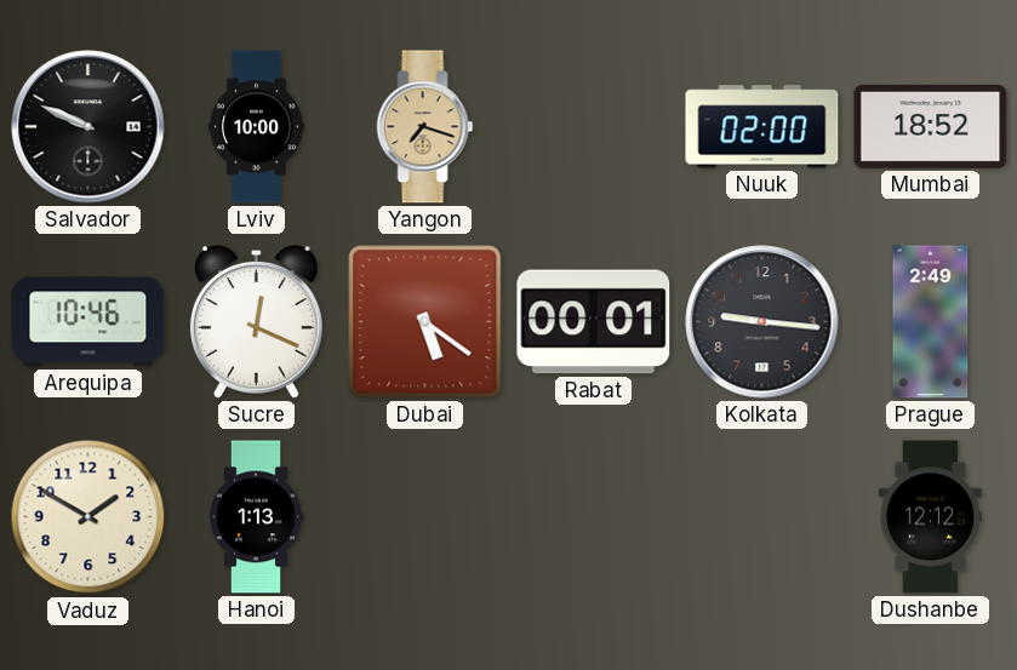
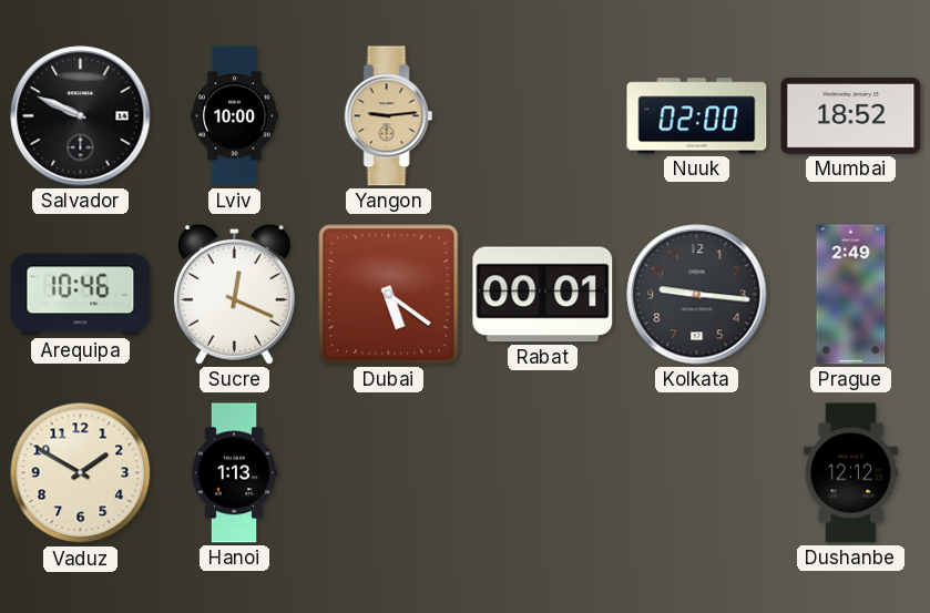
Yangon: 7:18 -> 9:14 (389, 116)
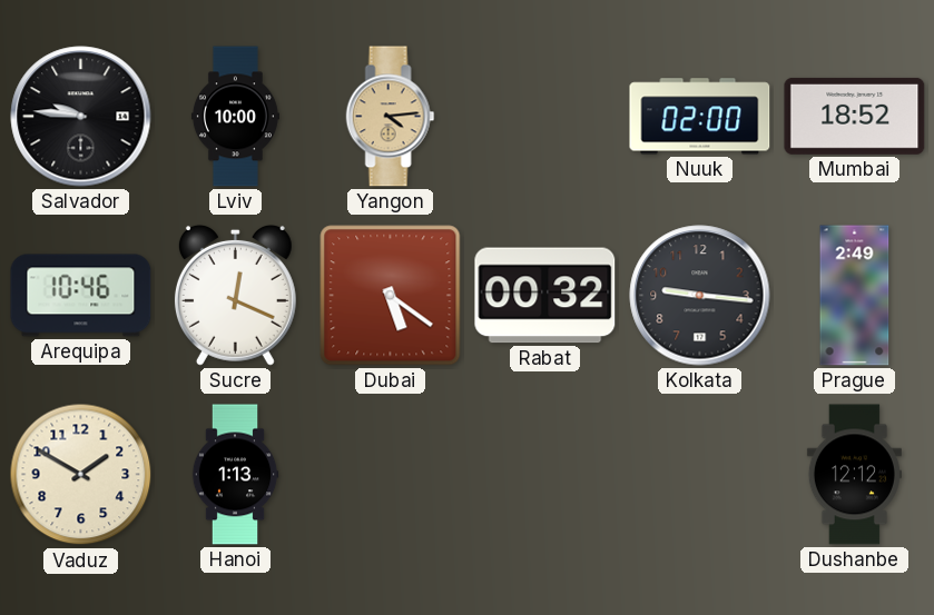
Salvador: 9:49 -> 9:46 (81, 117)
Yangon: 9:14 -> 4:14 (391, 117)
Rabat: 00:01 -> 00:32 (545, 296)
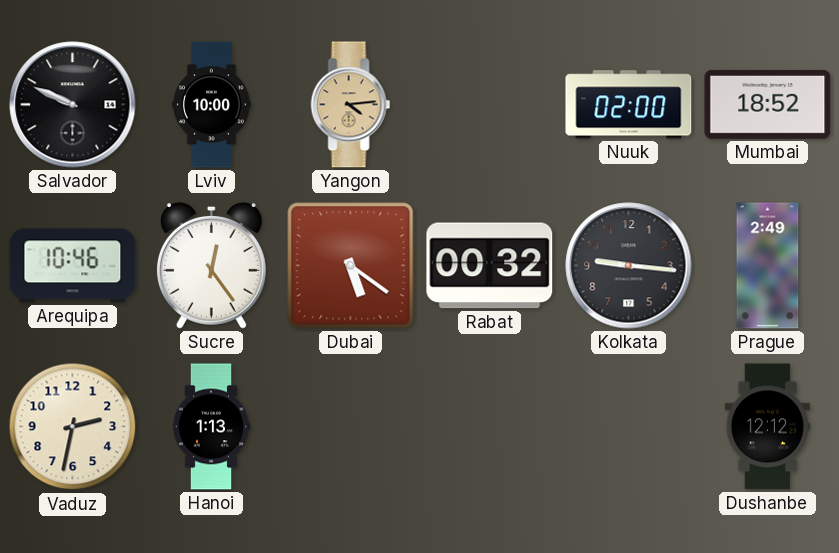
Salvador: 9:46 -> 9:49 (73, 105)
Sucre: 12:19 -> 12:24 (211, 265)
Vaduz: 1:50 -> 2:32 (73, 427)
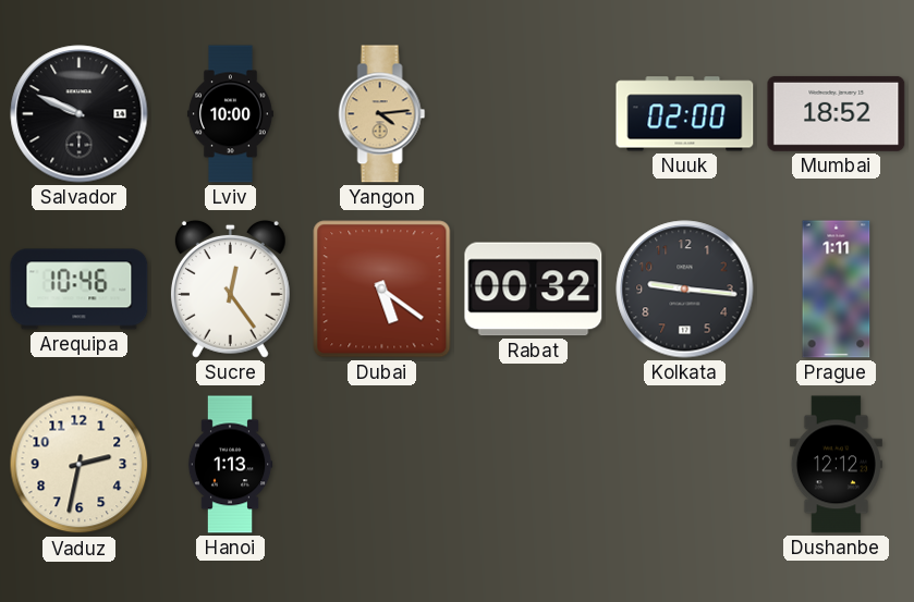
Prague: 2:49 -> 1:11 (837, 290)
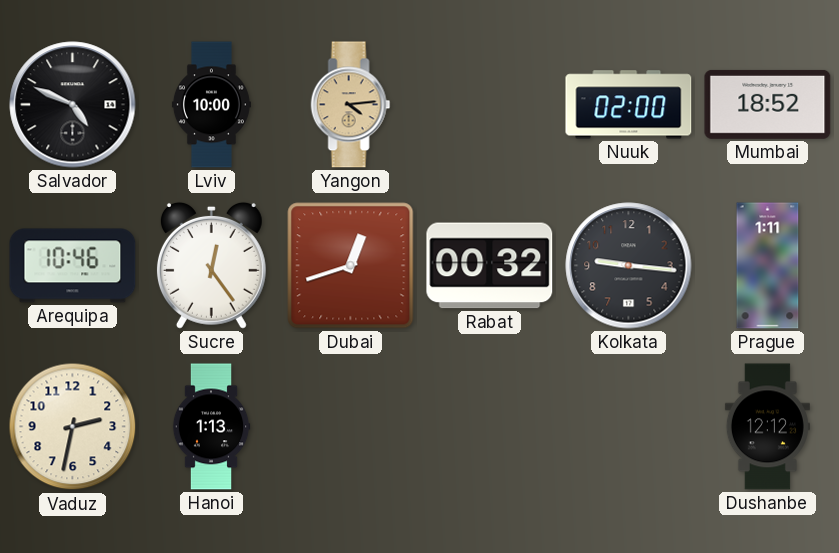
Salvador: 9:49 -> 4:49 (73, 105)
Dubai: 5:21 -> 12:42 (351, 266)
